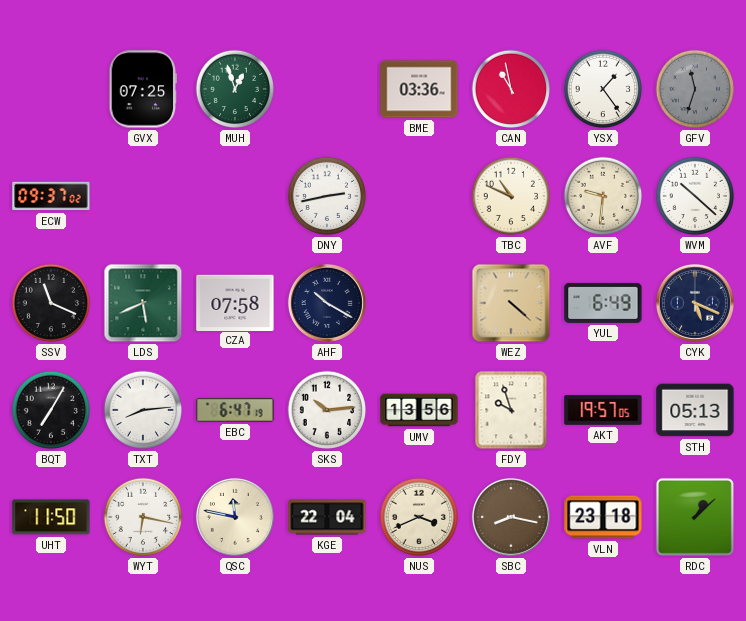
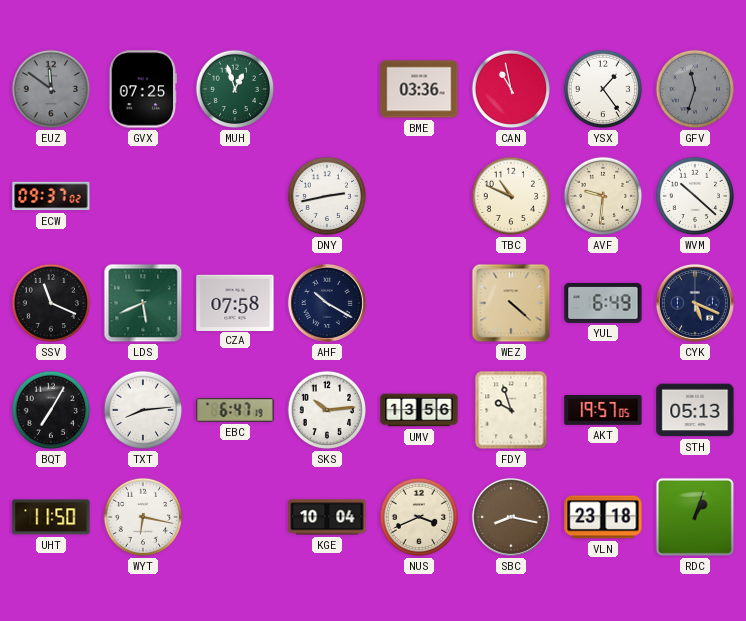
EUZ: none -> 11:51 (51, 89)
QSC: 11:47 -> none (235, 517)
KGE: 22:04 -> 10:04 (327, 517)
RDC: 1:08 -> 1:03 (695, 517)
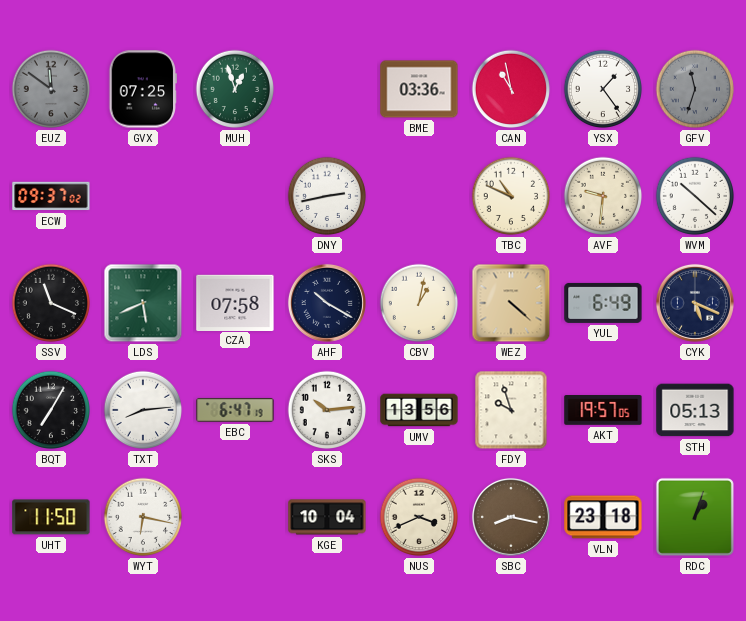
CBV: none -> 1:02 (419, 303)
